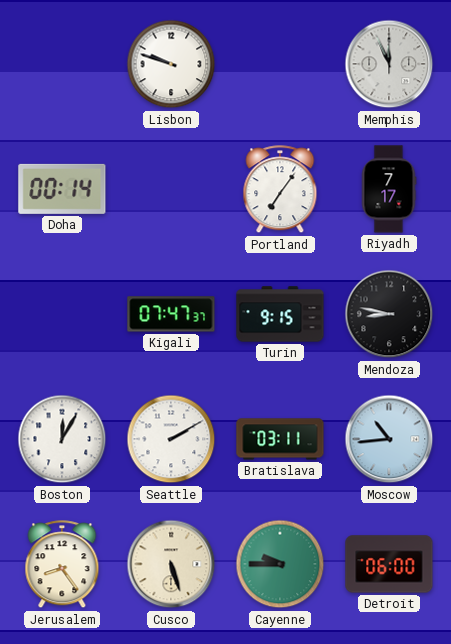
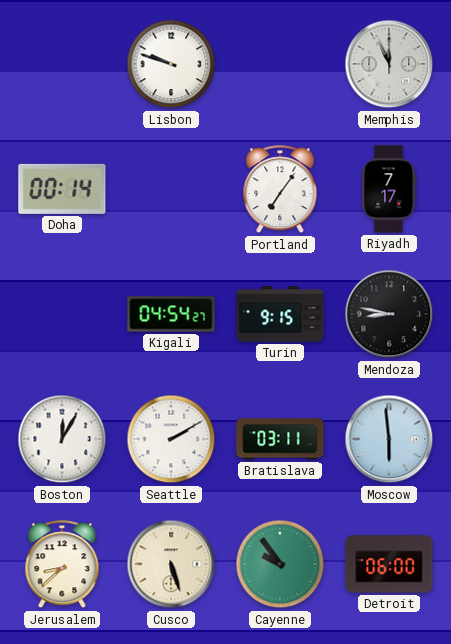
Kigali: 07:47 -> 04:54 (171, 314)
Moscow: 10:44 -> 5:59 (389, 439)
Jerusalem: 8:24 -> 8:38 (62, 565)
Cayenne: 9:45 -> 9:54 (280, 564)
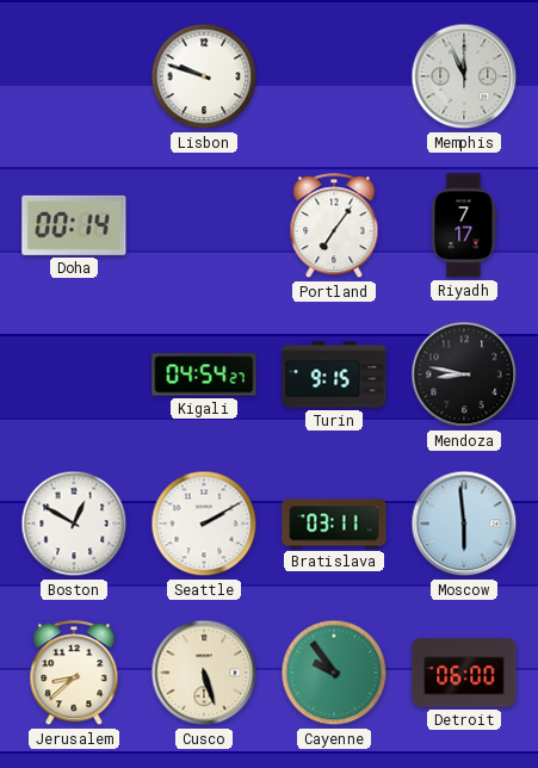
Boston: 12:05 -> 12:50 (74, 524)
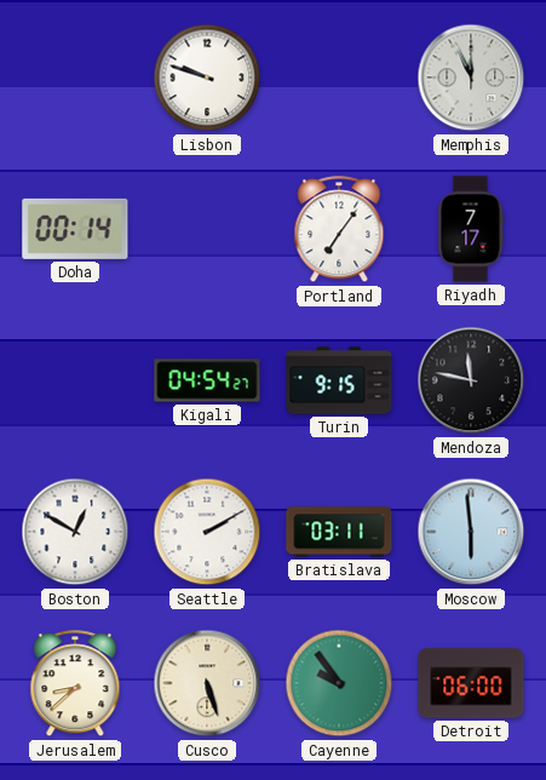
Mendoza: 8:47 -> 11:47 (471, 380)
